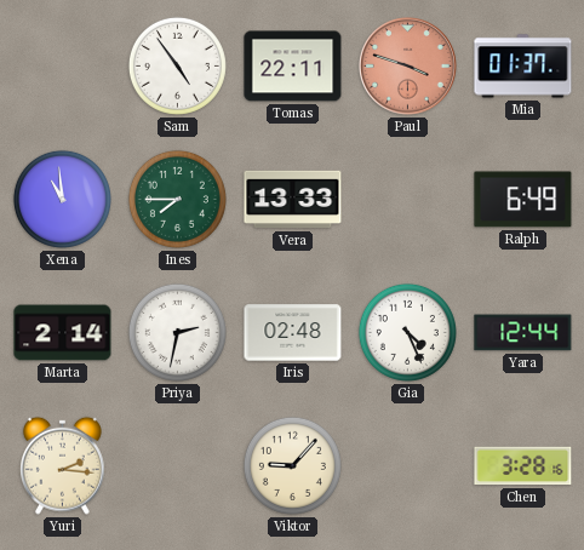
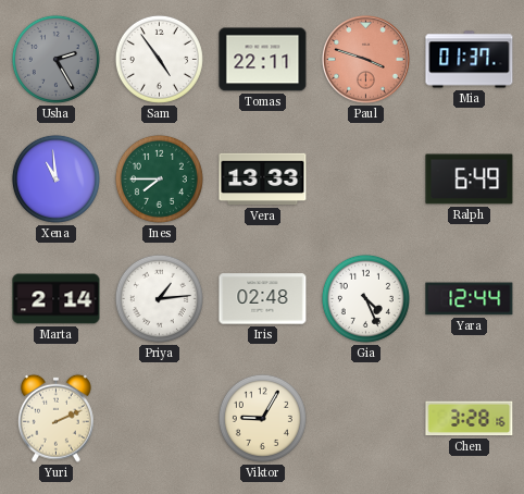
Usha: none -> 2:25 (55, 59)
Priya: 2:32 -> 1:14 (159, 298)
Yuri: 2:16 -> 2:11 (55, 418)
Viktor: 9:07 -> 9:05 (262, 418)
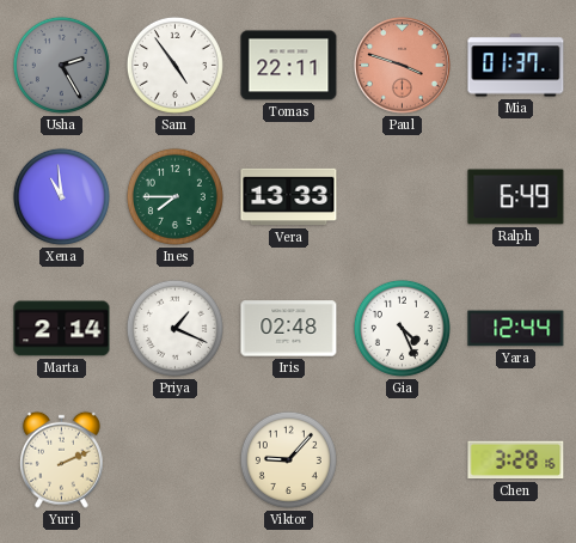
Priya: 1:14 -> 1:19 (174, 328)
Viktor: 9:05 -> 9:07 (288, 459)
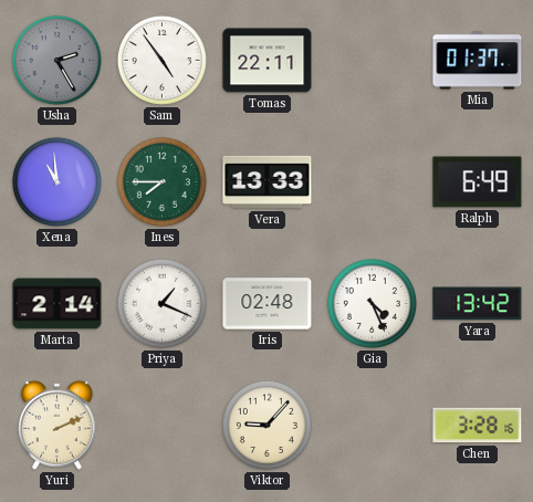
Paul: 3:48 -> none (403, 66)
Yara: 12:44 -> 13:42 (478, 304)
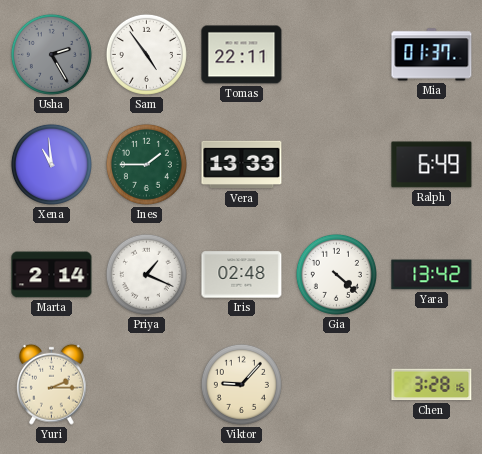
Ines: 7:45 -> 1:45 (146, 164)
Gia: 4:26 -> 4:22 (336, 274)
Yuri: 2:11 -> 2:15 (51, 384)
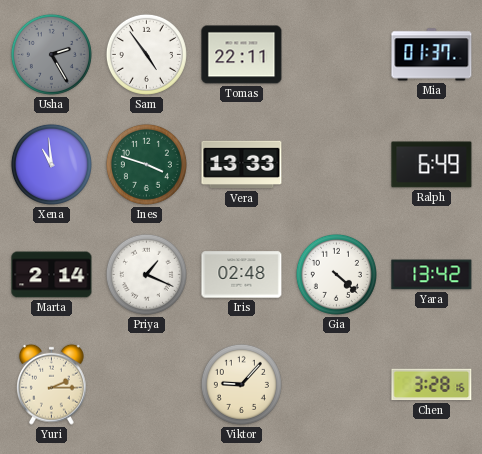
Ines: 1:45 -> 3:48 (146, 164)
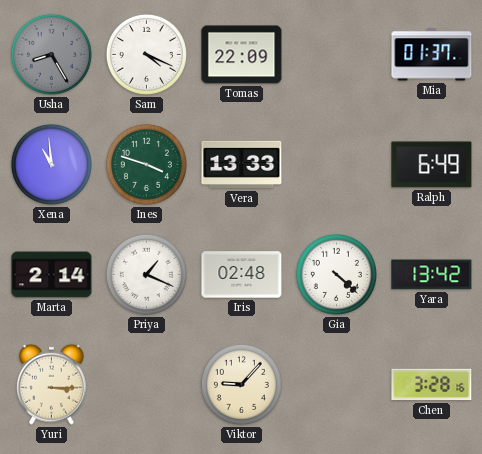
Usha: 2:25 -> 8:25 (51, 54)
Sam: 4:54 -> 4:19 (146, 54)
Tomas: 22:11 -> 22:09 (242, 55)
Yuri: 2:15 -> 3:15 (51, 384)
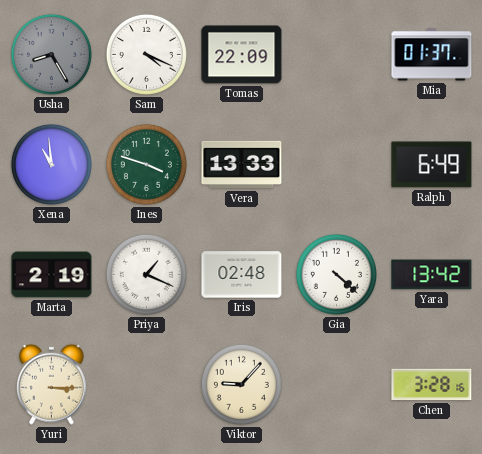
Marta: 2:14 -> 2:19 (52, 275)
